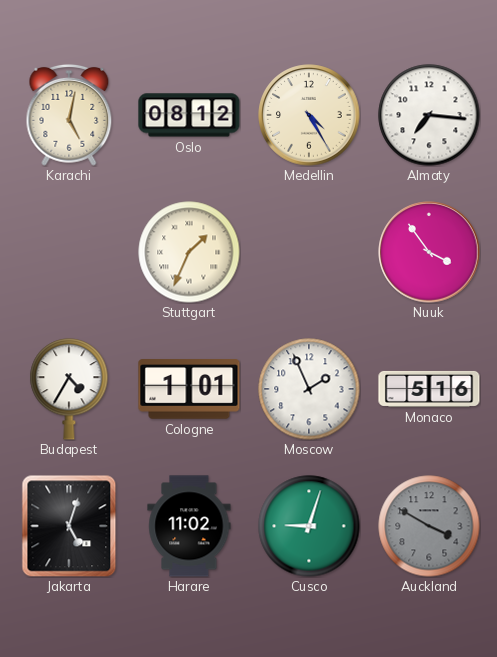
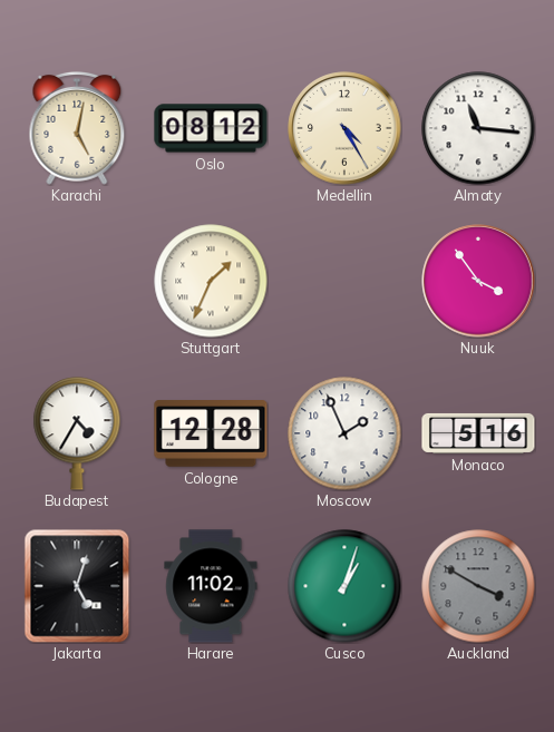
Almaty: 7:16 -> 11:16 (478, 128)
Cologne: 1:01 -> 12:28 (211, 433)
Cusco: 9:03 -> 1:03 (344, 586)
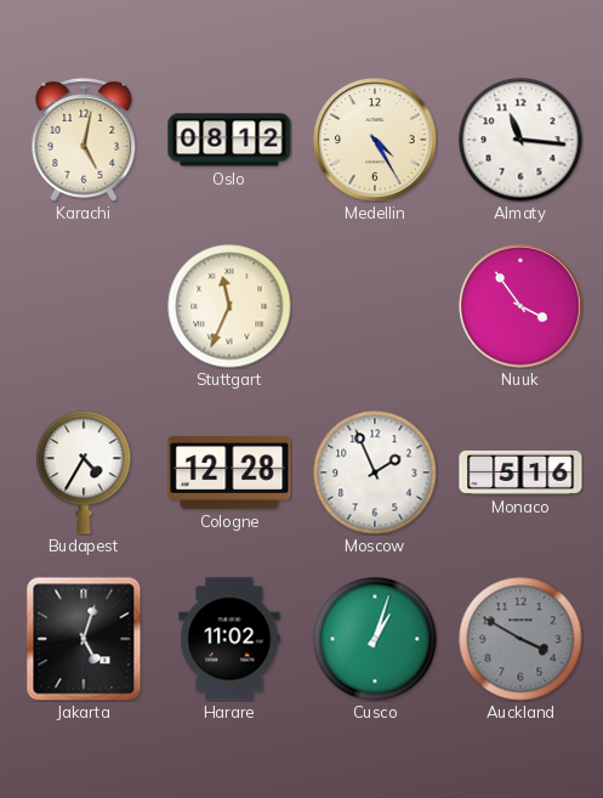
Stuttgart: 1:34 -> 11:34 (229, 306)
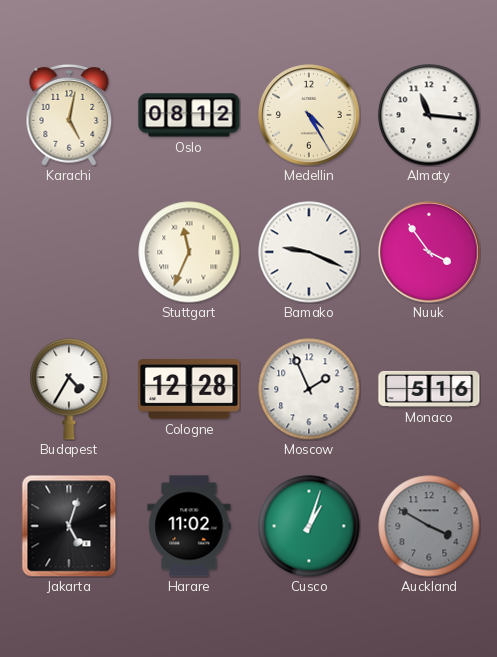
Bamako: none -> 9:19 (309, 252)
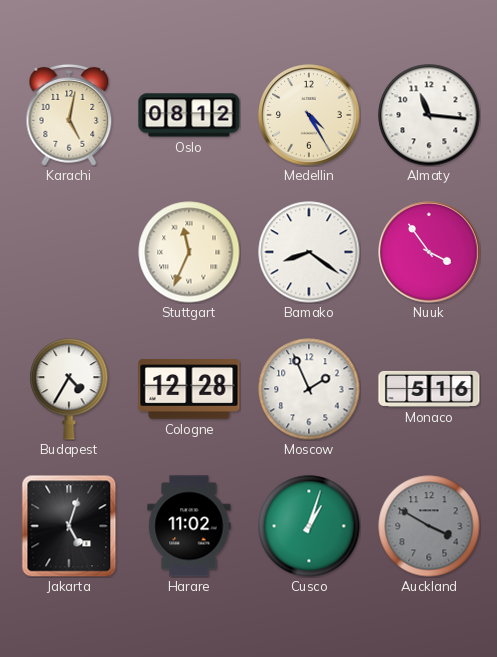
Bamako: 9:19 -> 8:21 (309, 252)
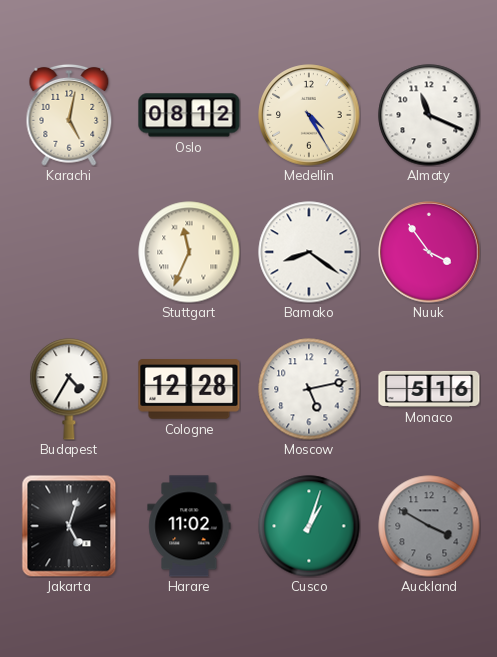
Almaty: 11:16 -> 11:19 (429, 115)
Moscow: 1:56 -> 5:13 (309, 389)
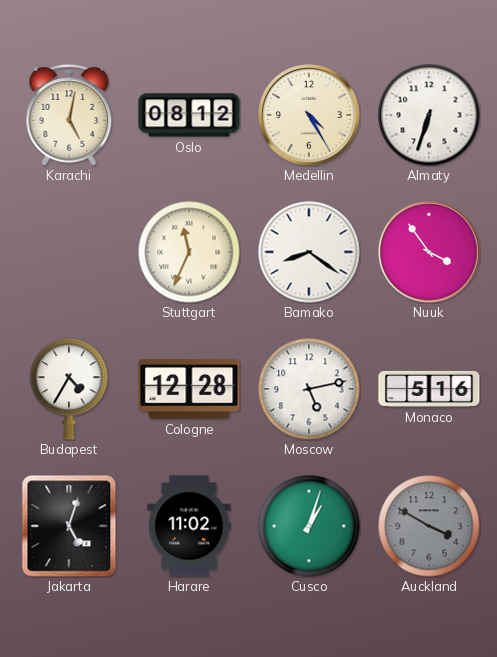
Almaty: 11:19 -> 6:33 (429, 115)
